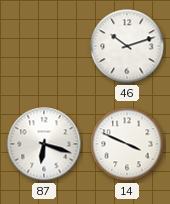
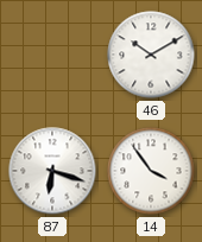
46: 10:12 -> 10:10 (151, 55)
14: 3:49 -> 3:54 (151, 171)
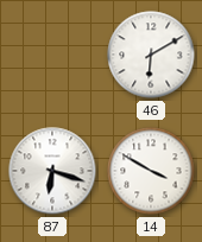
46: 10:10 -> 6:10 (151, 55)
14: 3:54 -> 3:50 (151, 171)
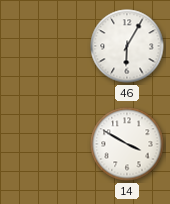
46: 6:10 -> 6:05 (127, 46)
87: 6:18 -> none (52, 171)
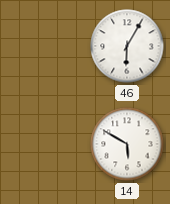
14: 3:50 -> 5:50 (127, 144)
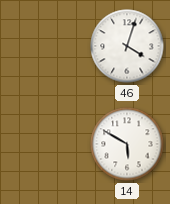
46: 6:05 -> 4:03 (127, 46)
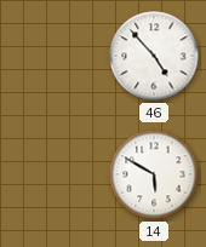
46: 4:03 -> 4:53 (154, 56)
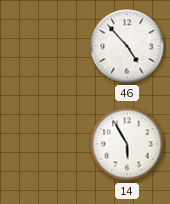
14: 5:50 -> 5:55 (127, 144)
